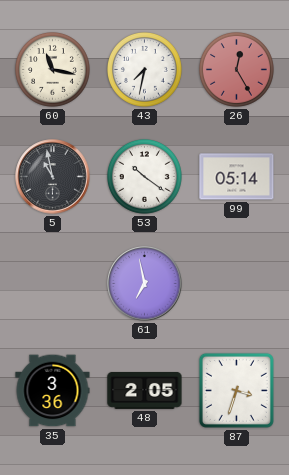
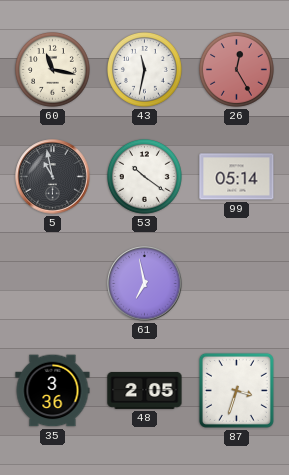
43: 7:32 -> 11:32 (145, 70)
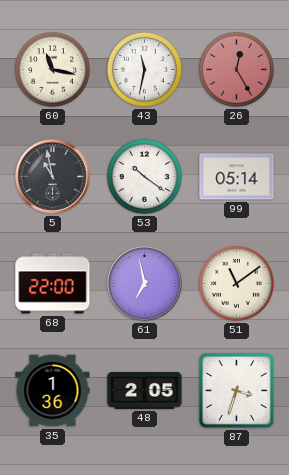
68: none -> 22:00 (53, 284)
51: none -> 11:09 (237, 284)
35: 3:36 -> 1:36 (53, 391)
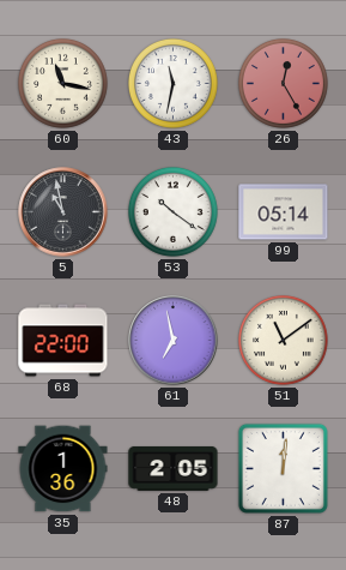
87: 3:33 -> 12:01 (283, 468)
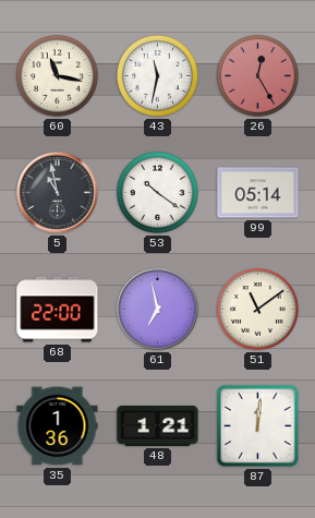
48: 2:05 -> 1:21 (158, 425)
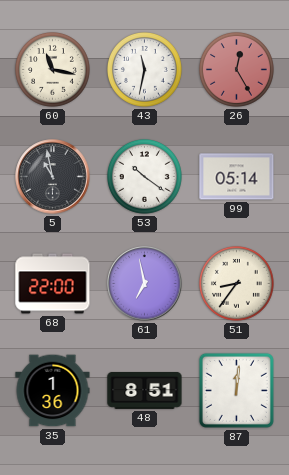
51: 11:09 -> 8:36 (237, 284)
48: 1:21 -> 8:51 (145, 390)
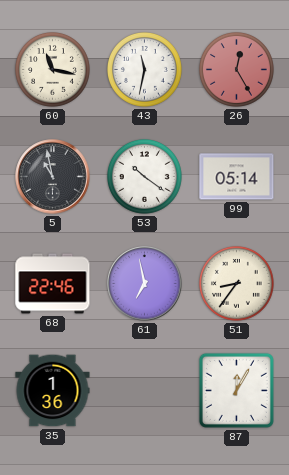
68: 22:00 -> 22:46 (53, 284)
48: 8:51 -> none (145, 390)
87: 12:01 -> 12:05 (236, 390)
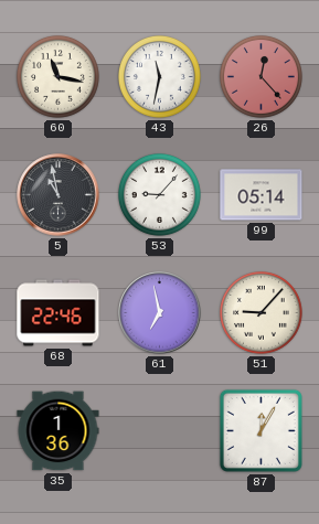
26: 12:25 -> 12:23 (262, 77)
53: 10:21 -> 9:07 (160, 195)
51: 8:36 -> 9:07 (262, 313)
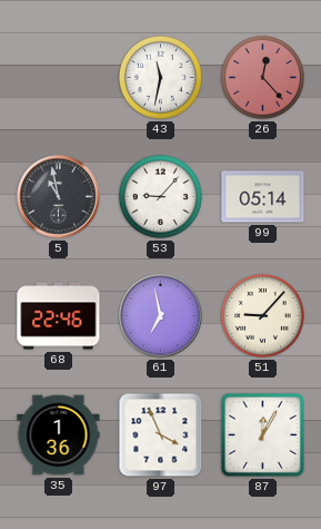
60: 11:17 -> none (59, 77)
97: none -> 3:56 (161, 435)
